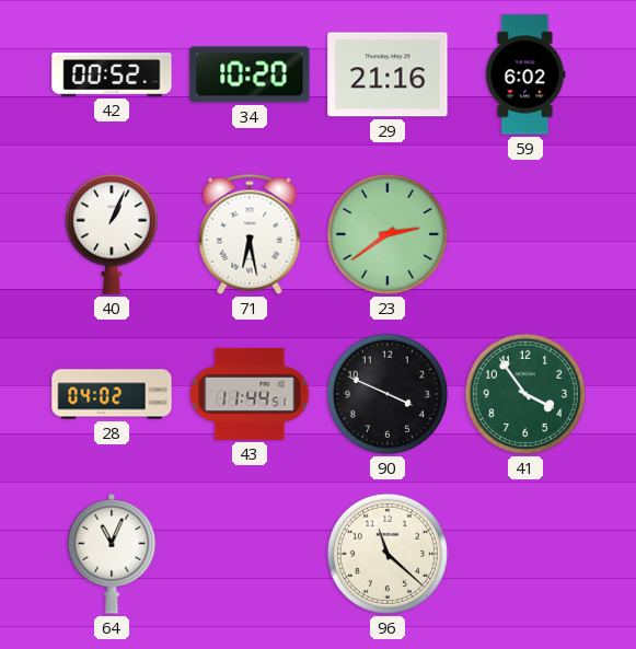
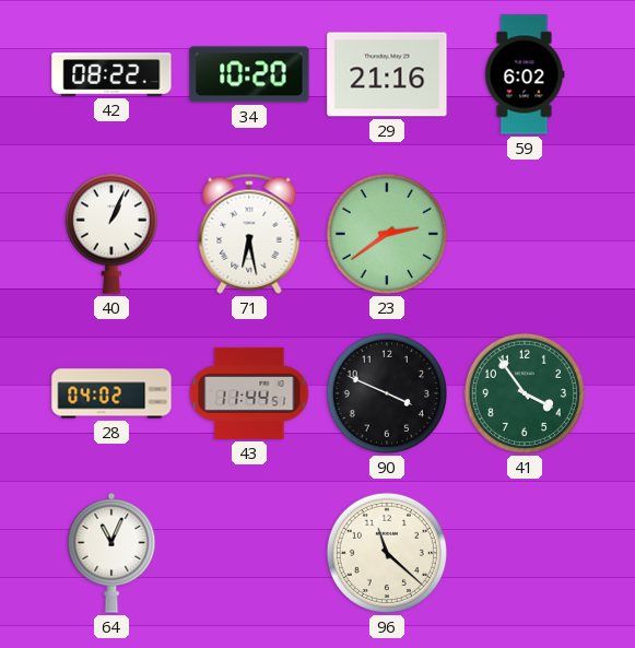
42: 00:52 -> 08:22 (111, 74)
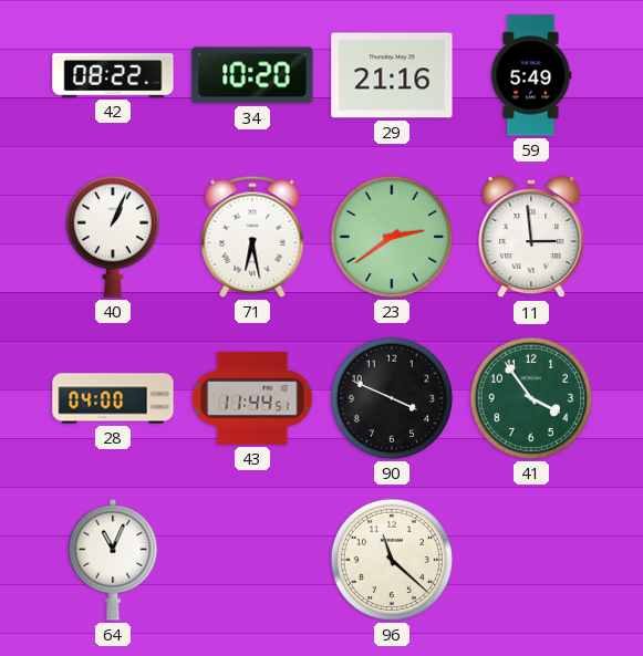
59: 6:02 -> 5:49 (531, 75)
11: none -> 2:59 (531, 237)
28: 04:02 -> 04:00 (113, 398)
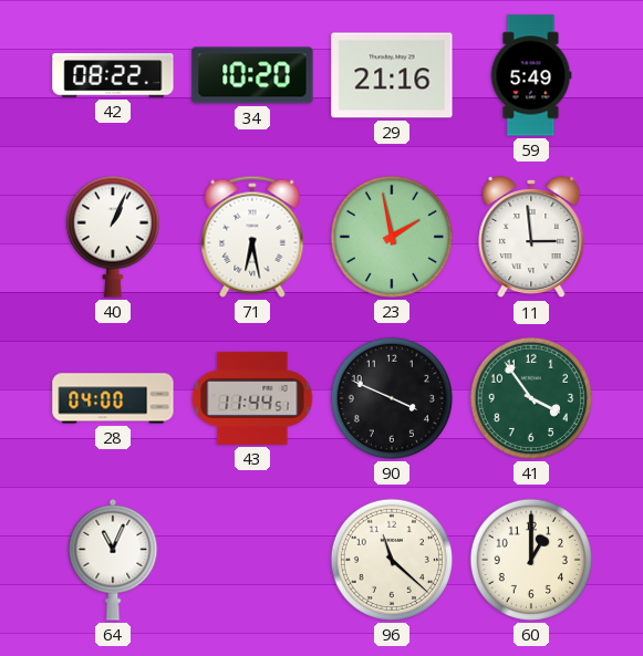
23: 2:39 -> 1:58 (392, 237)
60: none -> 1:00 (531, 560)
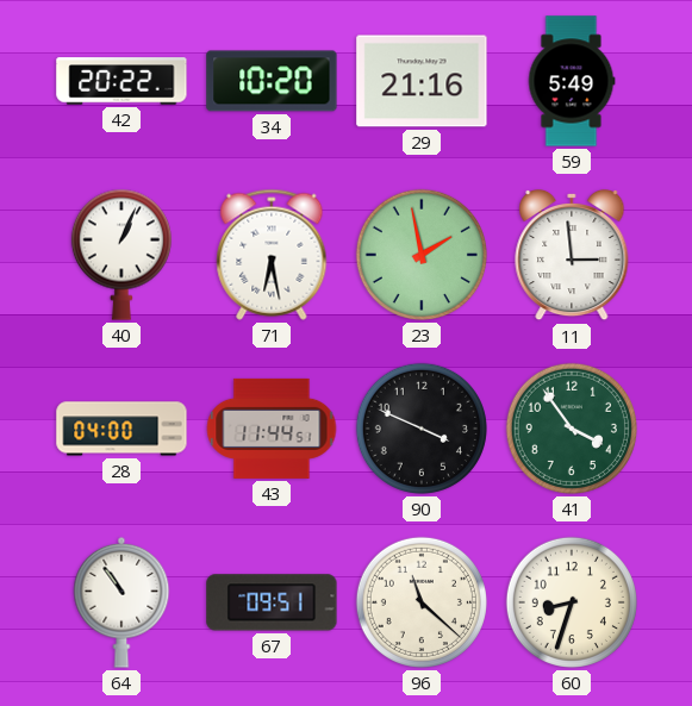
42: 08:22 -> 20:22 (121, 81)
64: 11:04 -> 10:54 (121, 602)
67: none -> 09:51 (272, 602)
60: 1:00 -> 8:33 (572, 602)
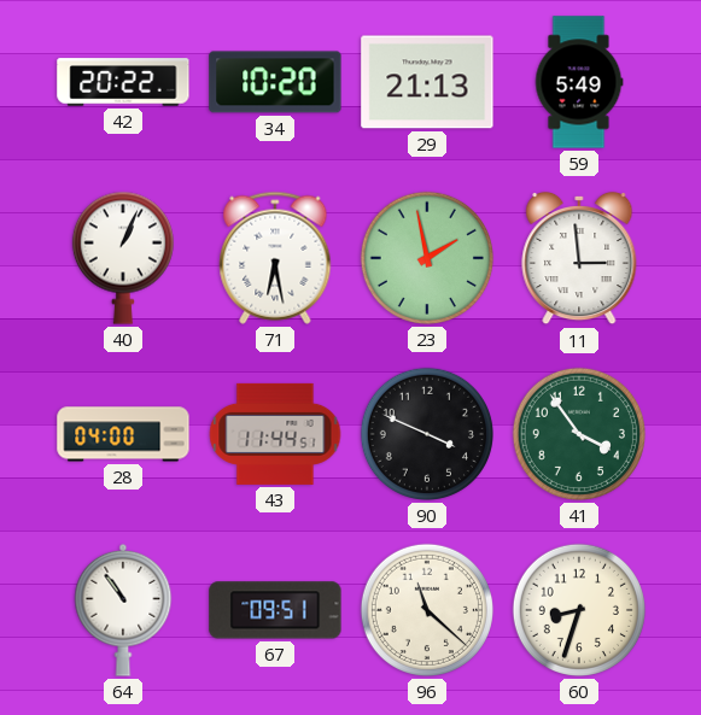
29: 21:16 -> 21:13 (427, 82)
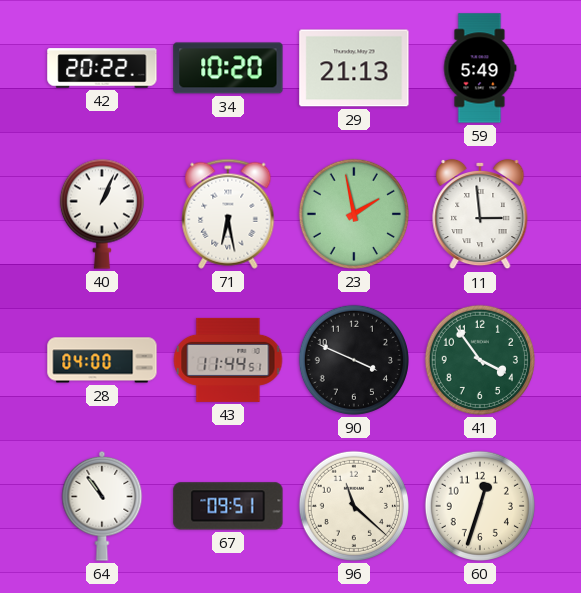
60: 8:33 -> 12:33 (480, 506)
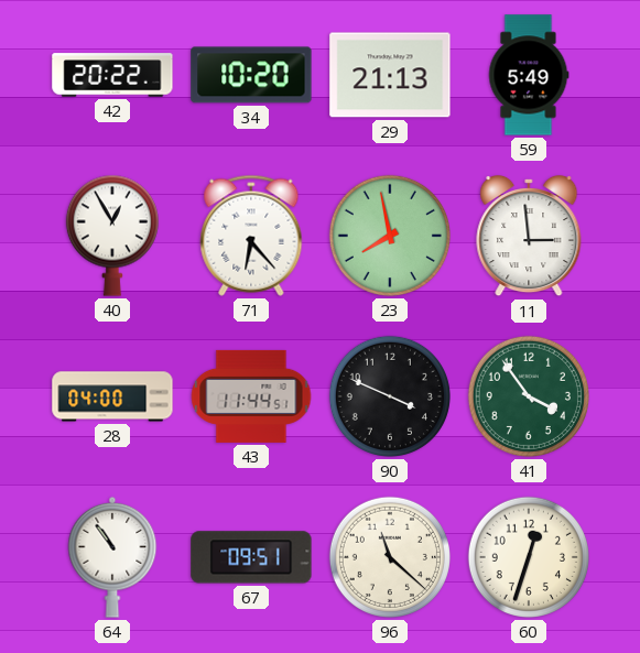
40: 1:04 -> 12:55 (112, 236)
71: 6:28 -> 6:23 (251, 236)
23: 1:58 -> 7:58 (390, 236)
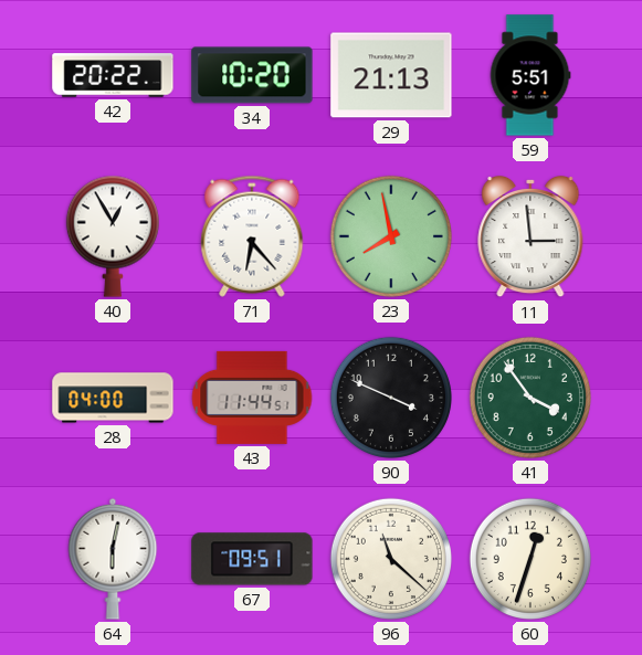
59: 5:49 -> 5:51 (530, 75)
64: 10:54 -> 6:02 (113, 559)
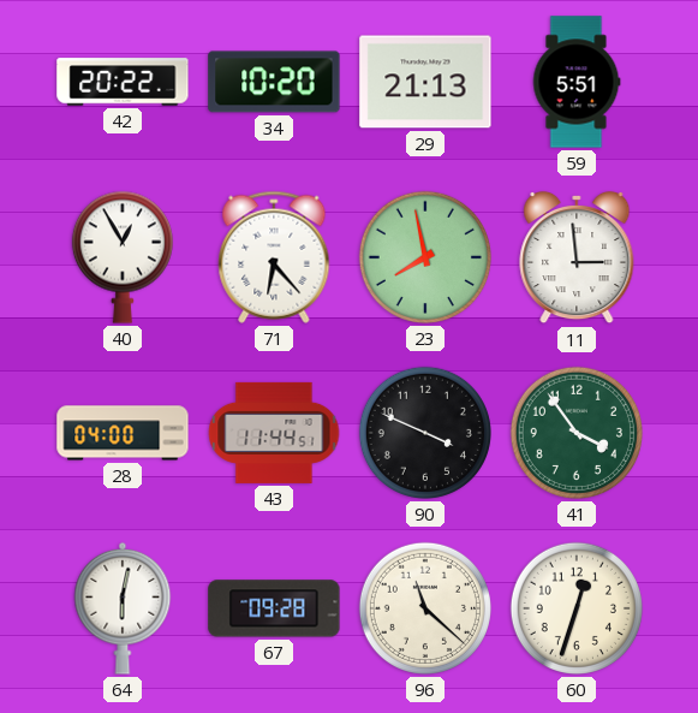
67: 09:51 -> 09:28 (274, 608)
